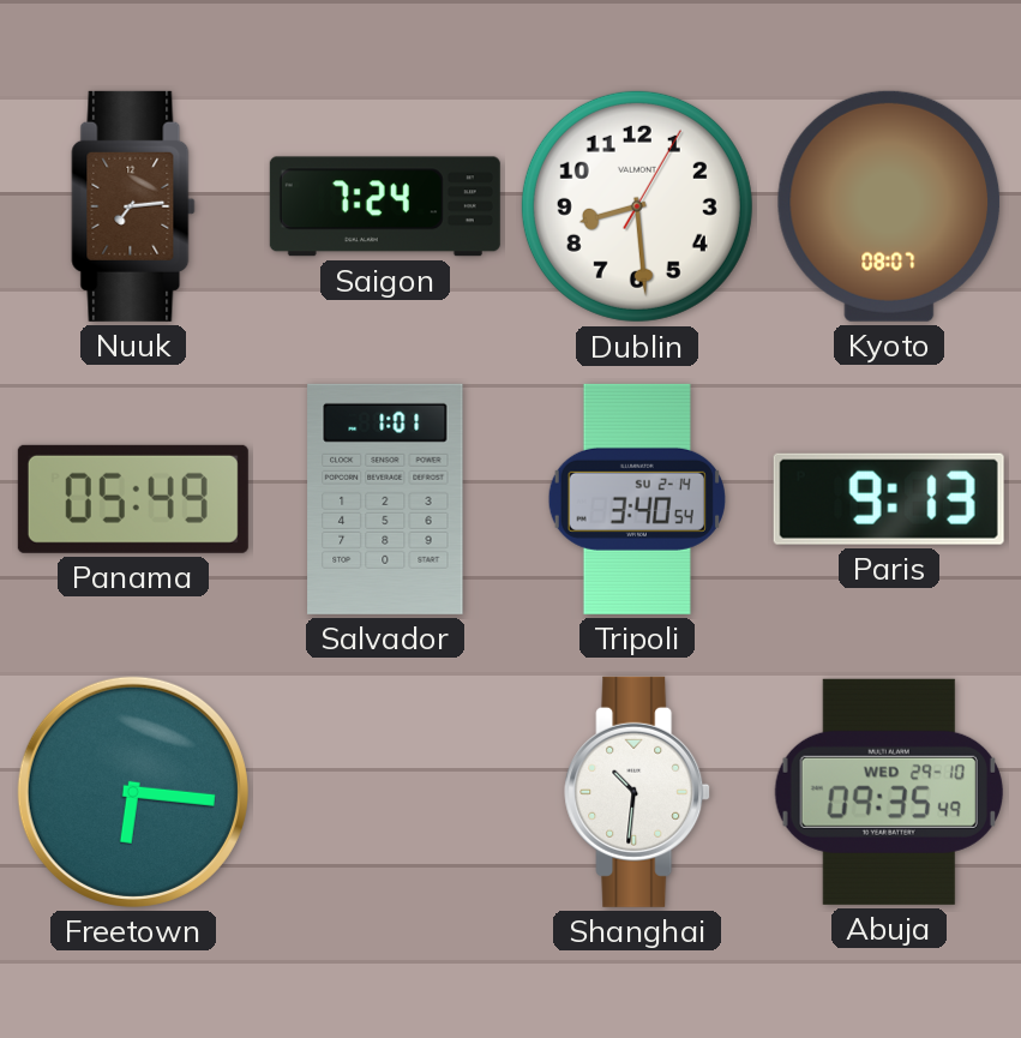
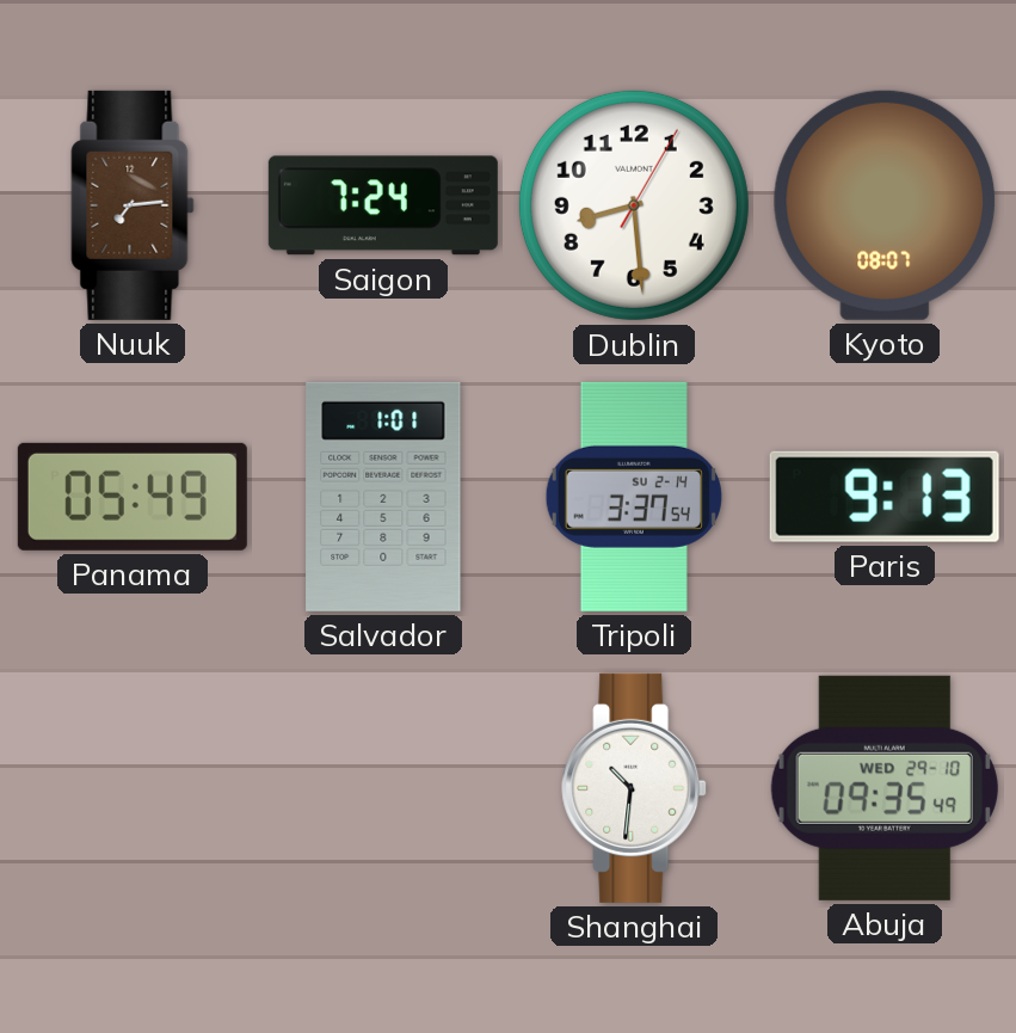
Tripoli: 3:40 -> 3:37 (634, 497)
Freetown: 6:16 -> none (133, 792)
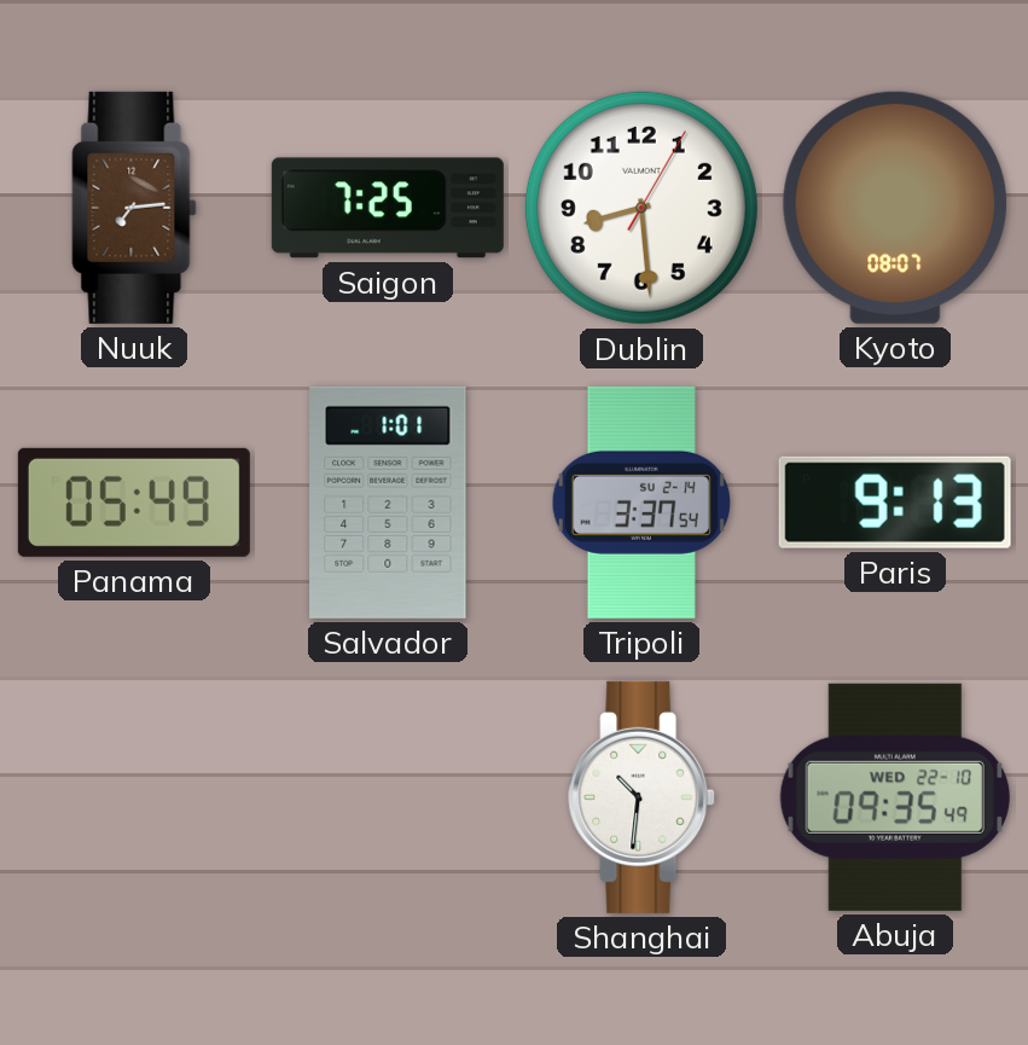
Saigon: 7:24 -> 7:25 (388, 208)
Abuja date: WED 29-10 -> WED 22-10 (895, 797)
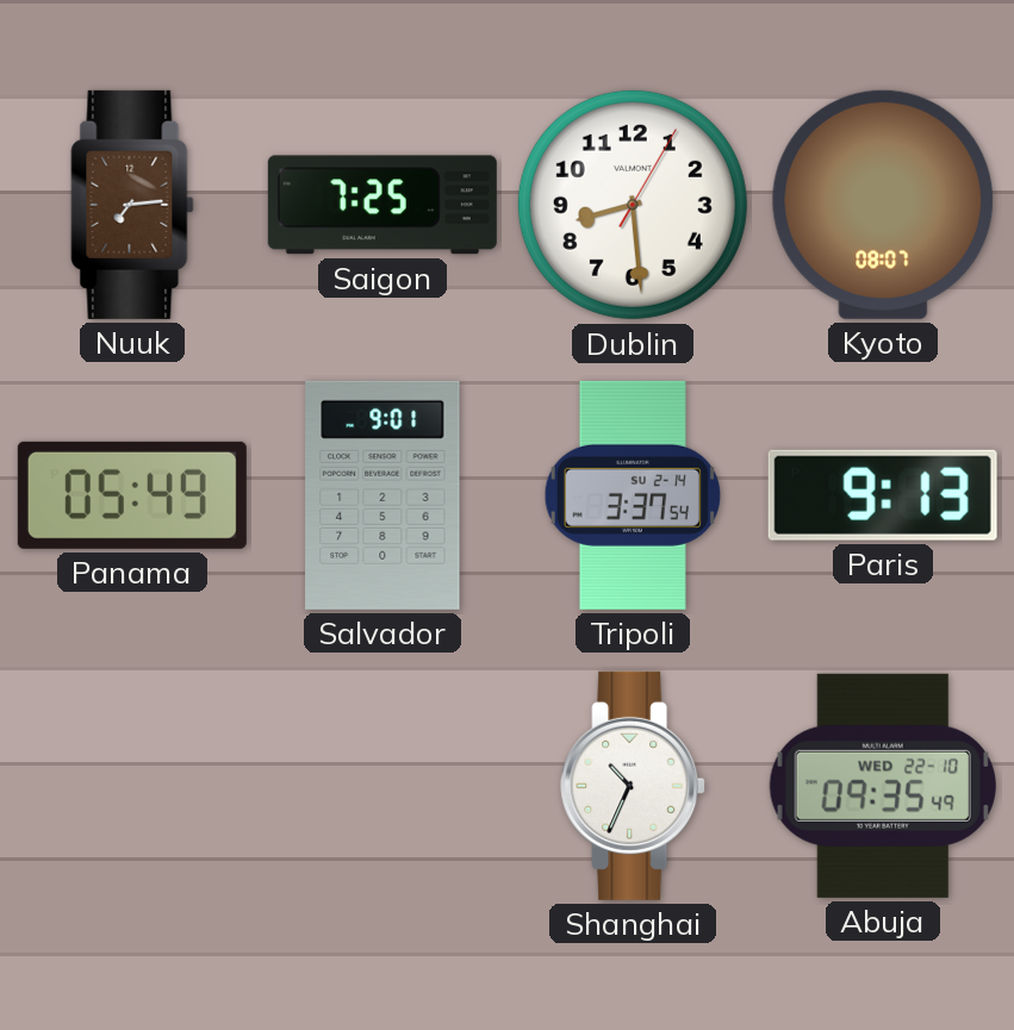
Salvador: 1:01 -> 9:01 (382, 495)
Shanghai: 10:31 -> 10:34 (633, 786)
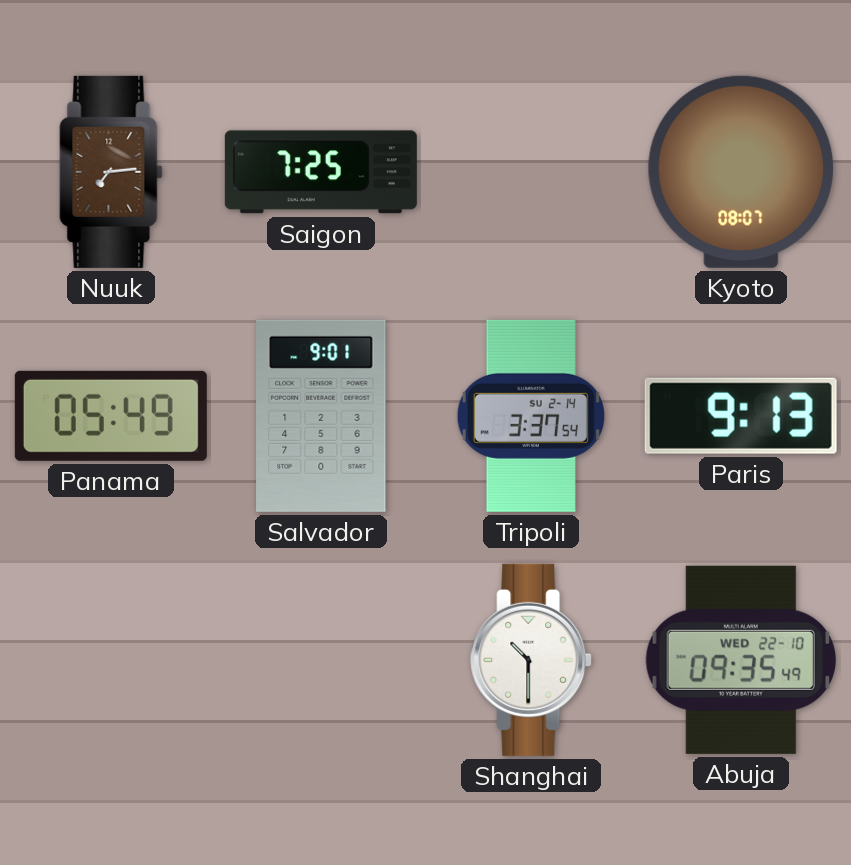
Dublin: 8:29 -> none (633, 205)
Shanghai: 10:34 -> 10:30 (531, 660)
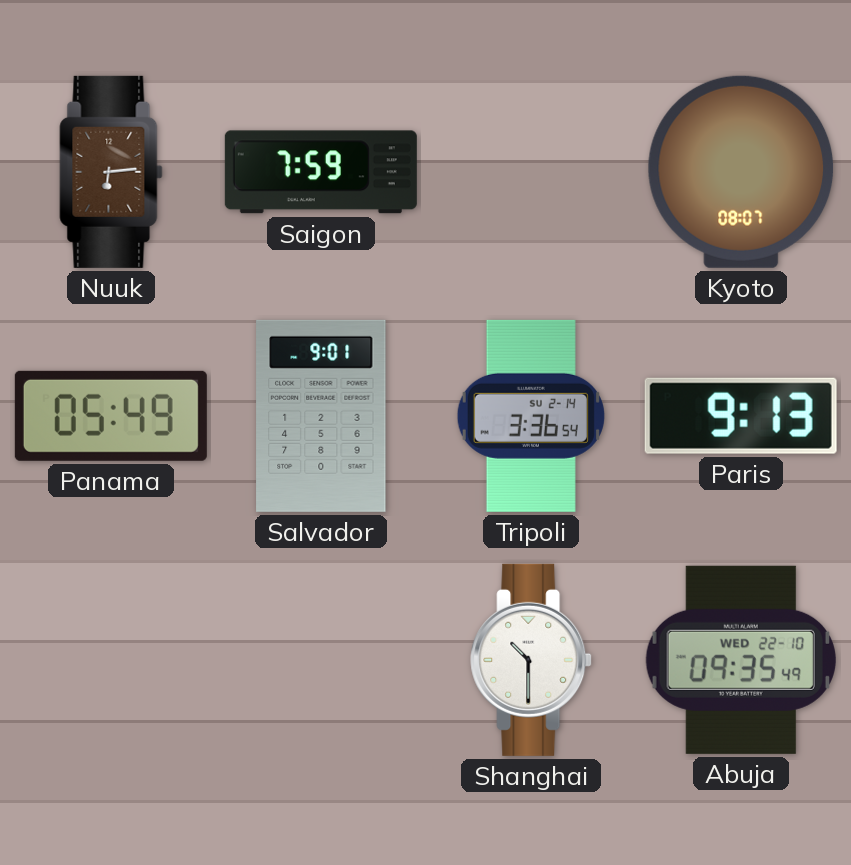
Nuuk: 7:14 -> 6:14 (111, 172)
Saigon: 7:25 -> 7:59 (321, 172)
Tripoli: 3:37 -> 3:36 (531, 416)
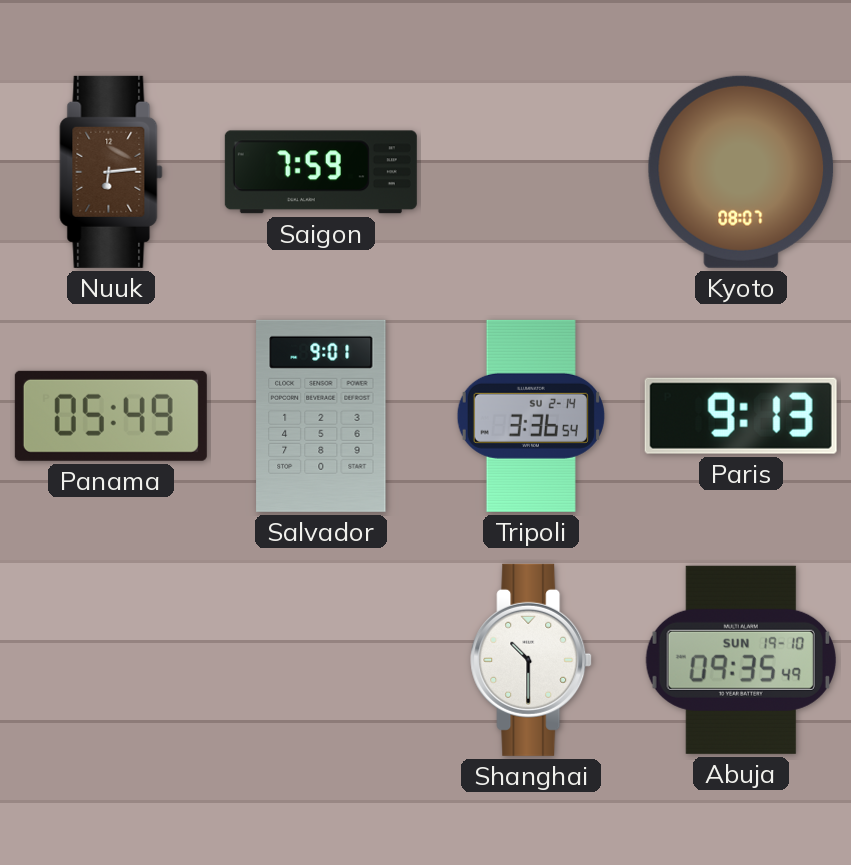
Abuja date: WED 22-10 -> SUN 19-10 (741, 660)
